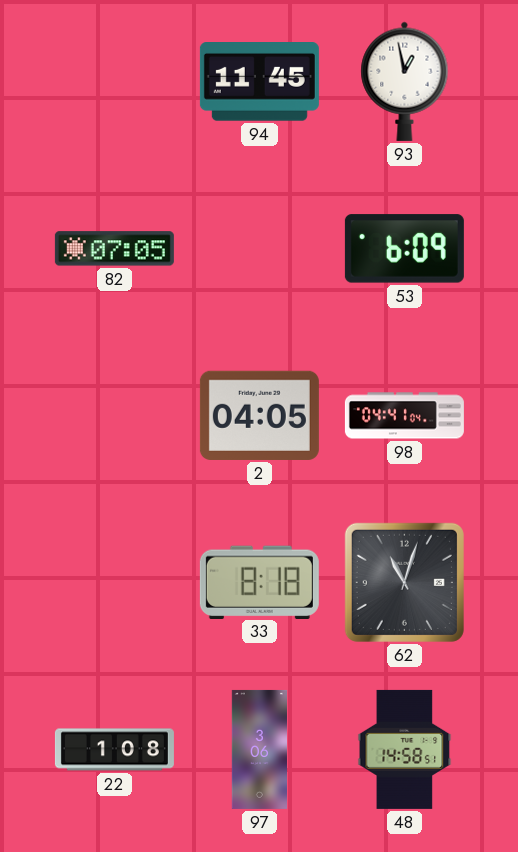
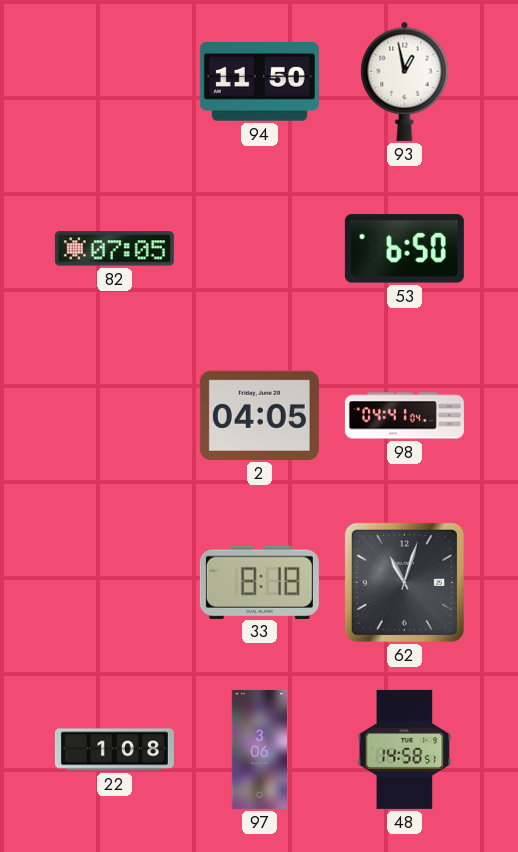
94: 11:45 -> 11:50 (259, 82)
53: 6:09 -> 6:50 (404, 249)
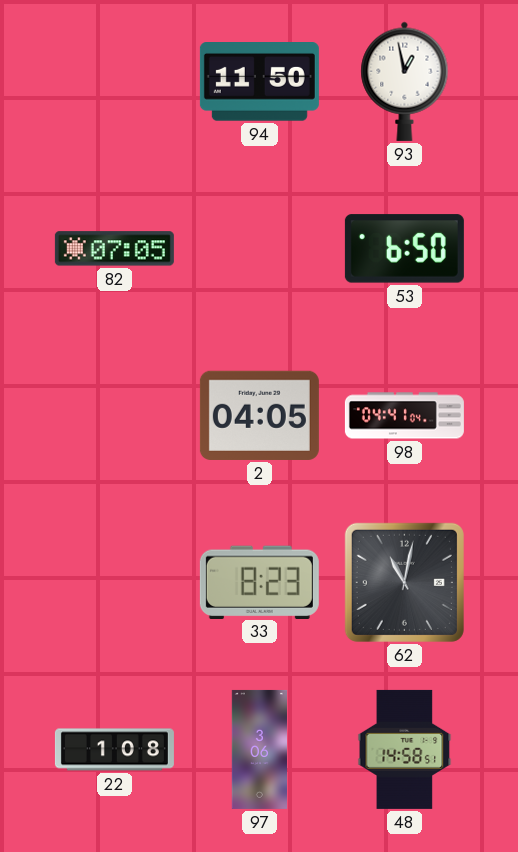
33: 8:18 -> 8:23 (259, 582)
62: 11:03 -> 11:02 (404, 582)
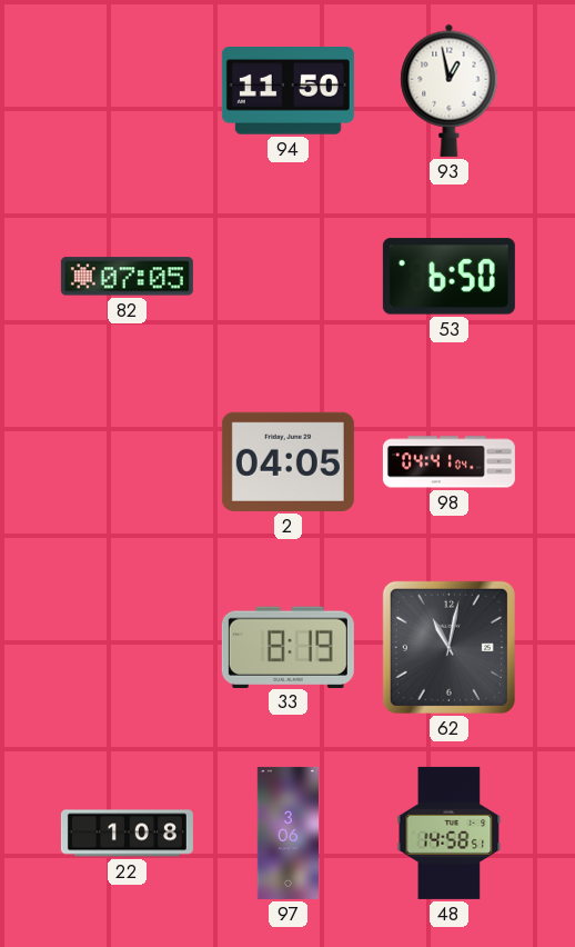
33: 8:23 -> 8:19 (287, 647)
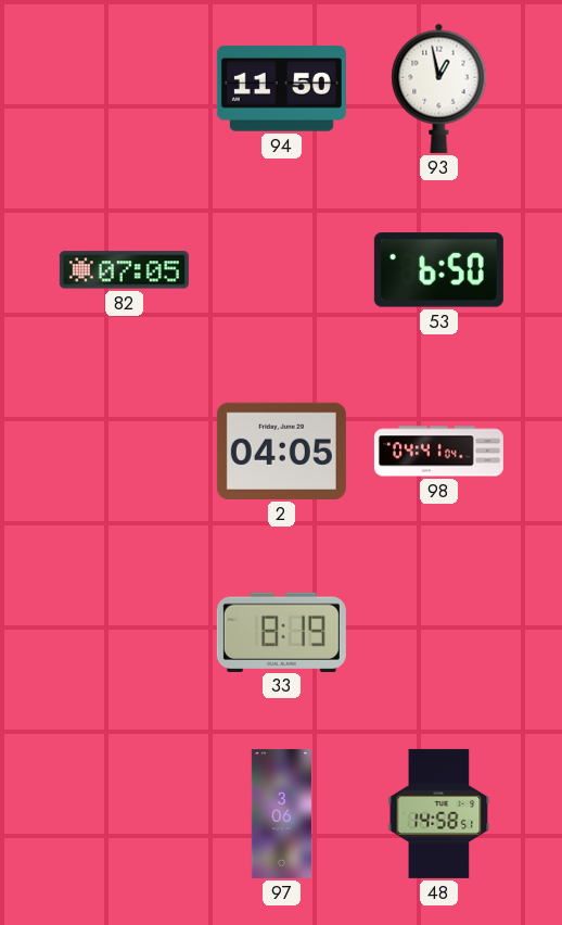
62: 11:02 -> none (448, 647)
22: 1:08 -> none (127, 834)
